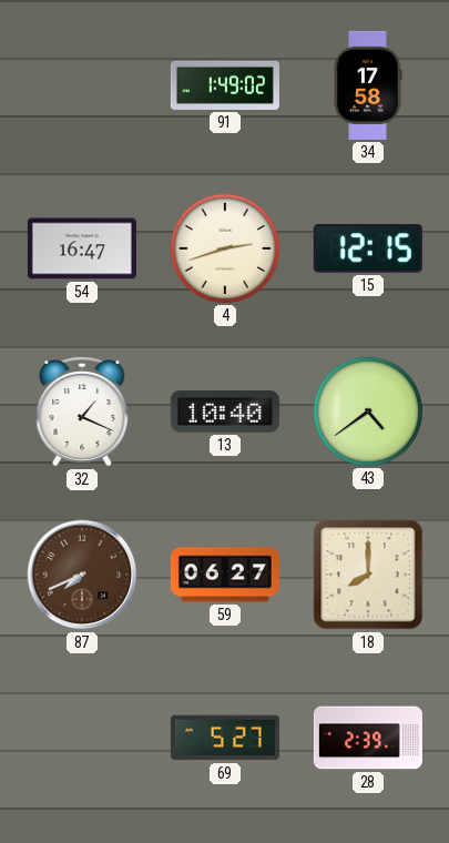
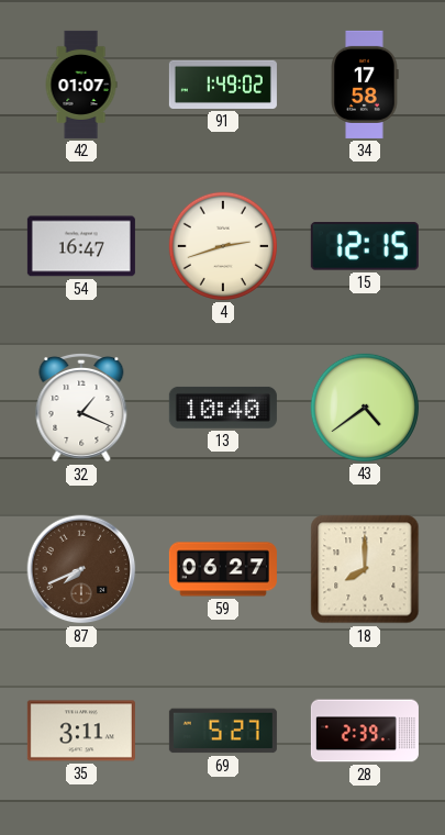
42: none -> 01:07 (81, 85)
35: none -> 3:11 (81, 731)
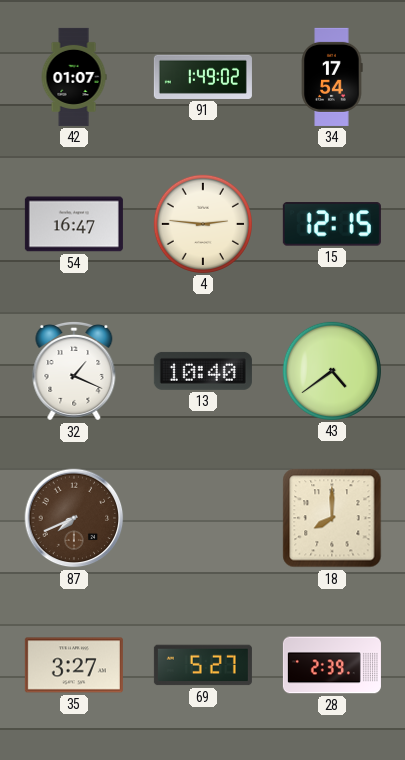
34: 17:58 -> 17:54 (332, 77)
4: 2:42 -> 2:46 (203, 224)
59: 06:27 -> none (223, 569)
35: 3:11 -> 3:27 (74, 665)
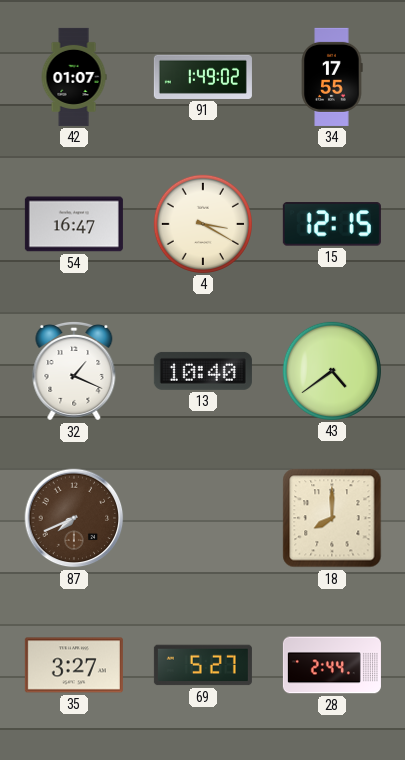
34: 17:54 -> 17:55 (332, 77)
4: 2:46 -> 3:20 (203, 224)
28: 2:39 -> 2:44 (332, 665)
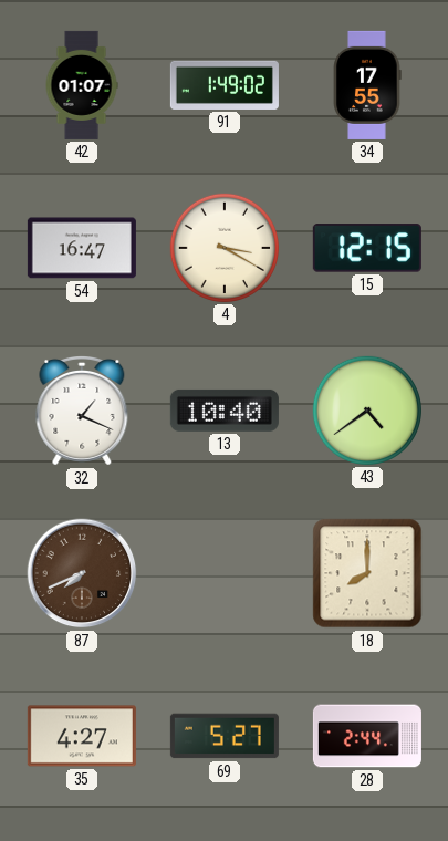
35: 3:27 -> 4:27 (82, 736)
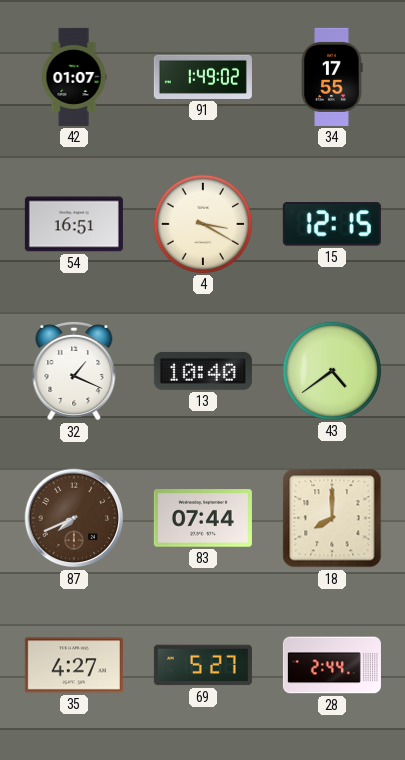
54: 16:47 -> 16:51 (74, 224)
83: none -> 07:44 (203, 518)
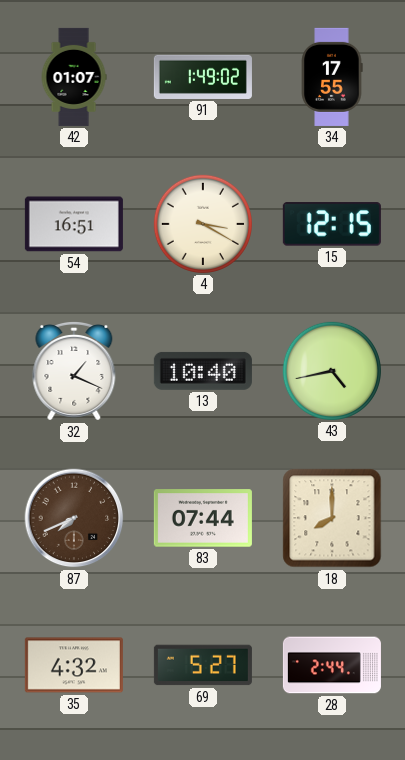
43: 4:39 -> 4:43 (332, 371)
35: 4:27 -> 4:32 (74, 665)
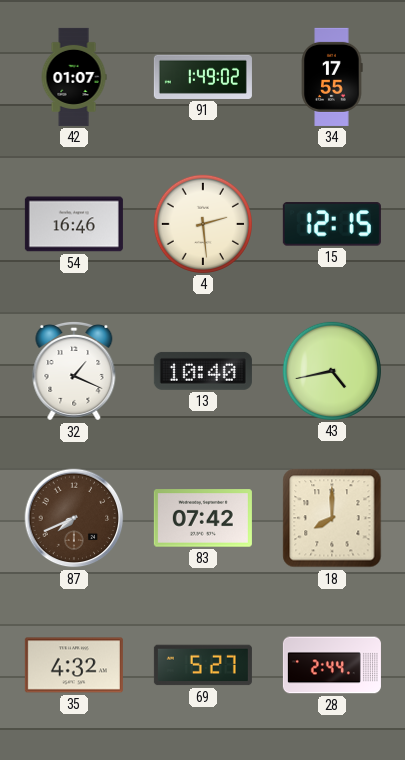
54: 16:51 -> 16:46 (74, 224)
4: 3:20 -> 2:29 (203, 224)
83: 07:44 -> 07:42 (203, 518)
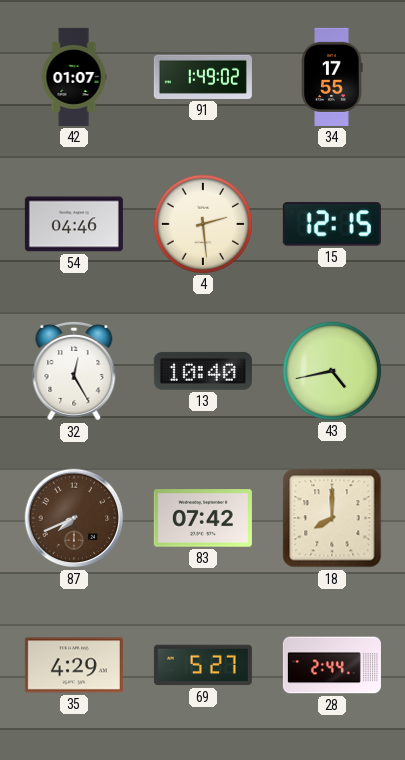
54: 16:46 -> 04:46 (74, 224)
32: 1:19 -> 12:25 (74, 372)
35: 4:32 -> 4:29 (74, 665)
